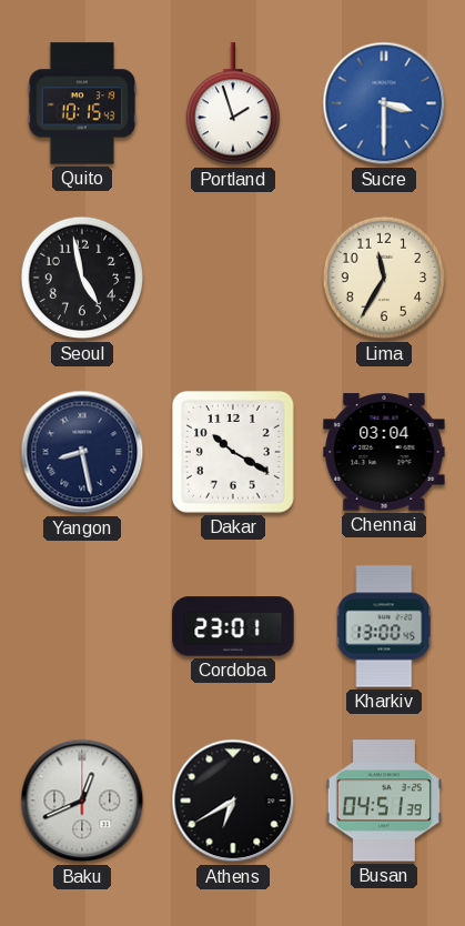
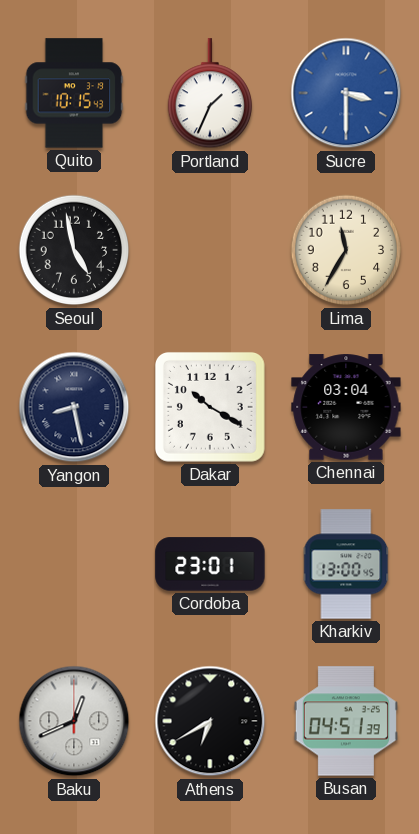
Portland: 1:57 -> 1:34 (209, 94)
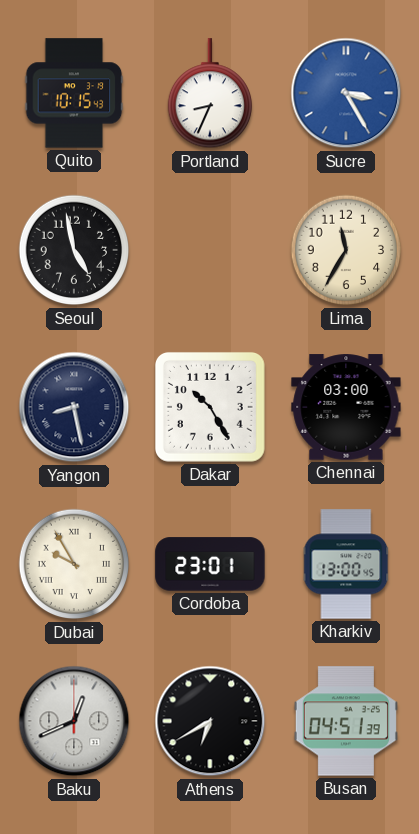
Portland: 1:34 -> 8:34 (209, 94)
Sucre: 3:30 -> 3:25 (346, 93)
Dakar: 10:20 -> 10:25 (210, 407)
Chennai: 03:04 -> 03:00 (346, 407)
Dubai: none -> 9:55 (74, 564)
